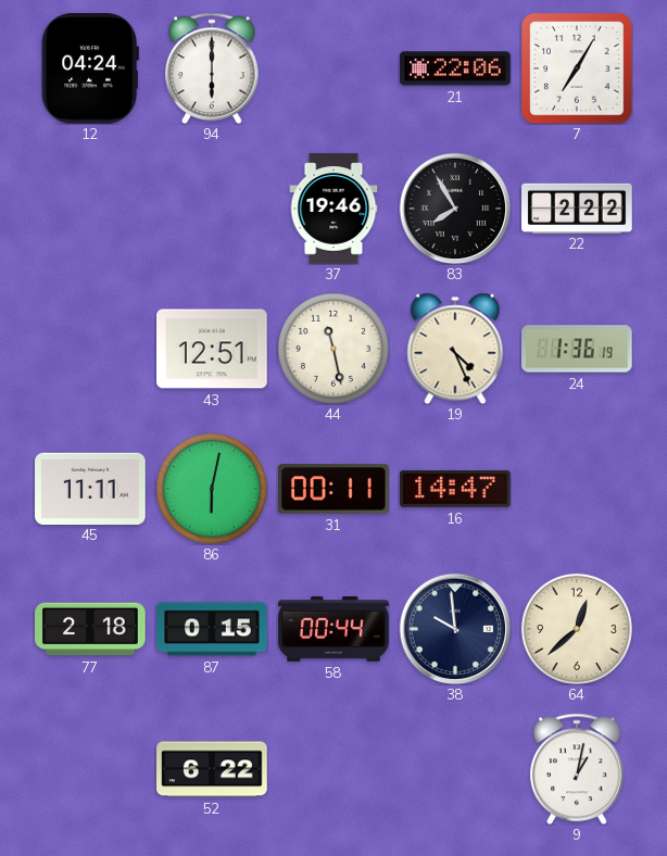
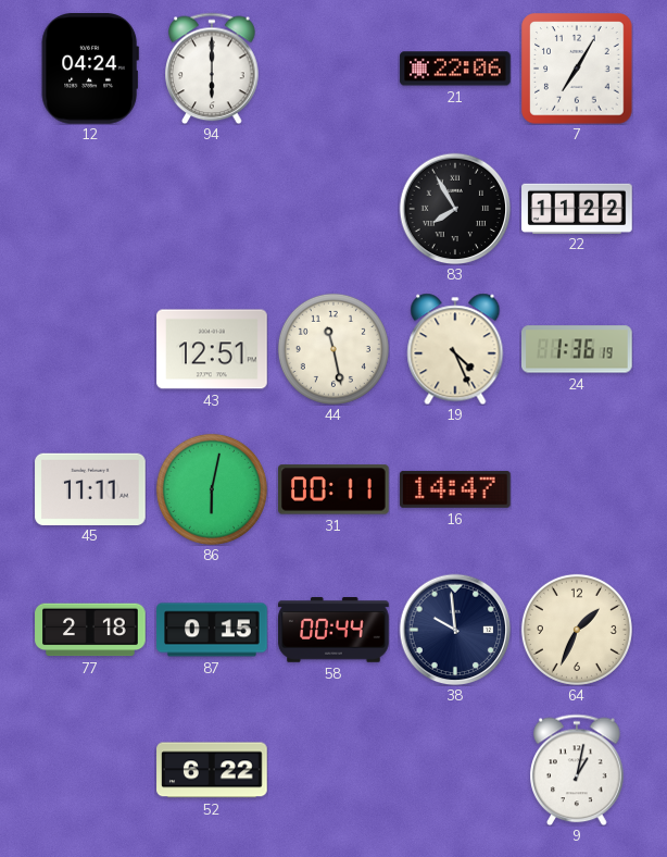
37: 19:46 -> none (333, 209)
22: 2:22 -> 11:22 (577, 208)
64: 12:38 -> 1:34 (577, 630)
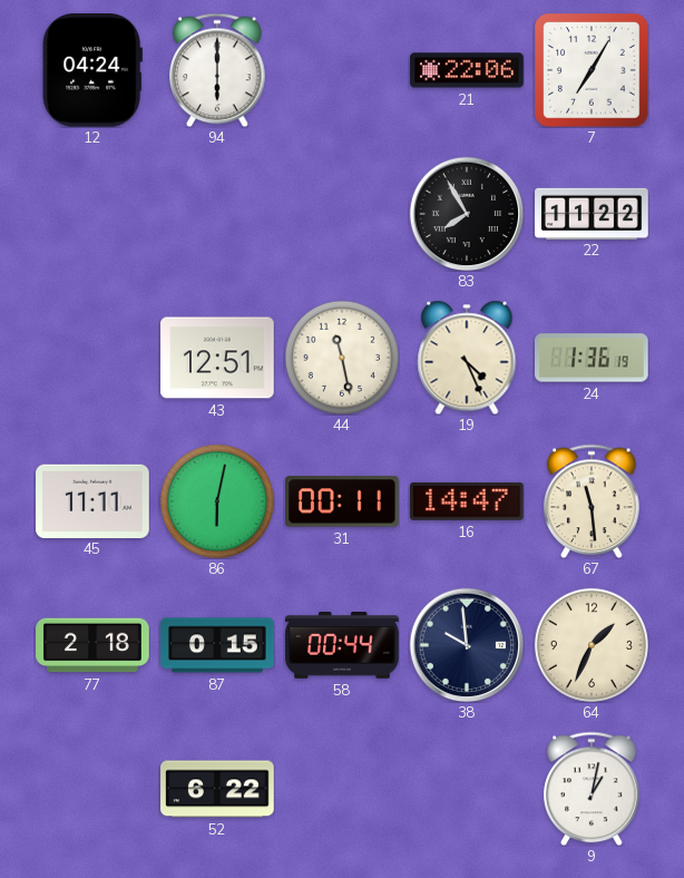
67: none -> 11:29 (592, 501)
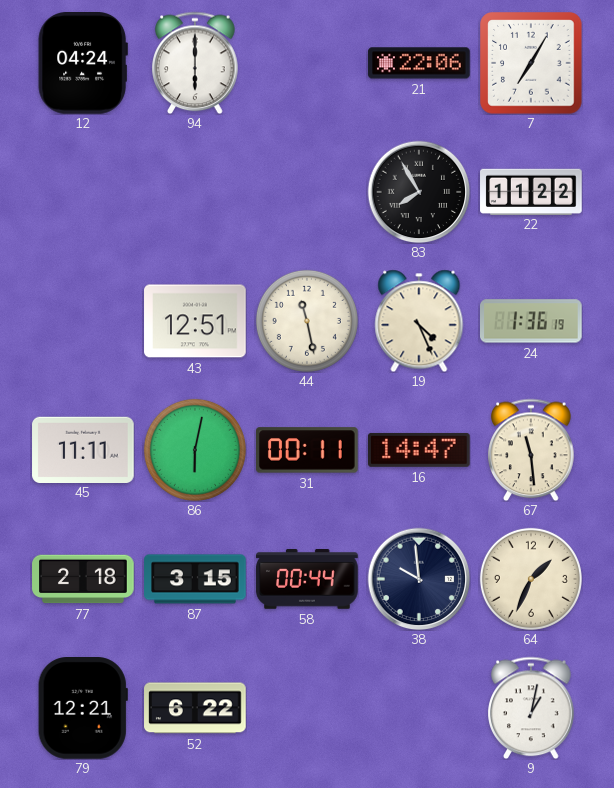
87: 0:15 -> 3:15 (195, 579)
79: none -> 12:21 (83, 708)
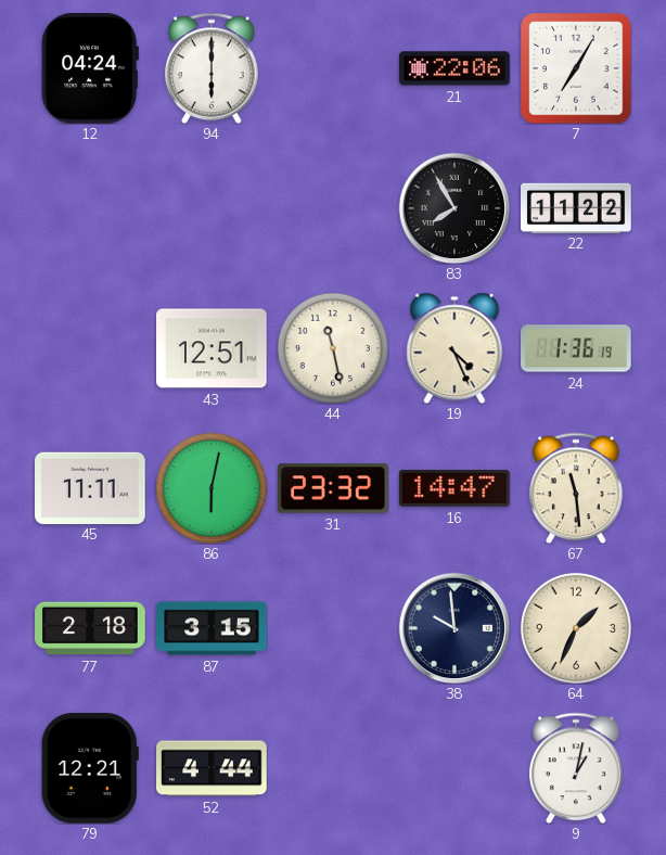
31: 00:11 -> 23:32 (334, 488)
58: 00:44 -> none (307, 580)
52: 6:22 -> 4:44 (212, 768)
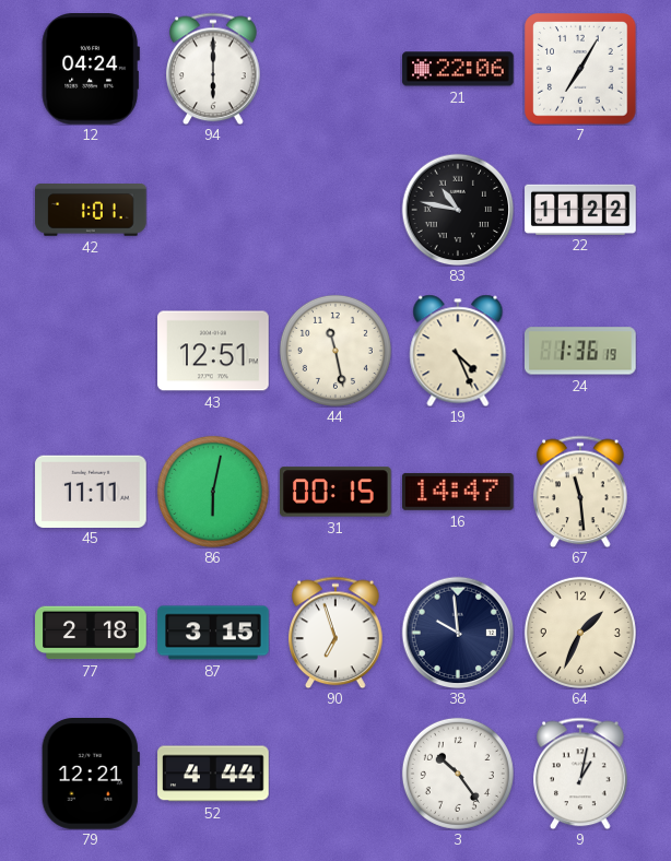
42: none -> 1:01 (91, 210)
83: 7:55 -> 10:47 (458, 210)
31: 23:32 -> 00:15 (337, 492)
90: none -> 6:57 (335, 633)
3: none -> 10:24 (458, 774)
